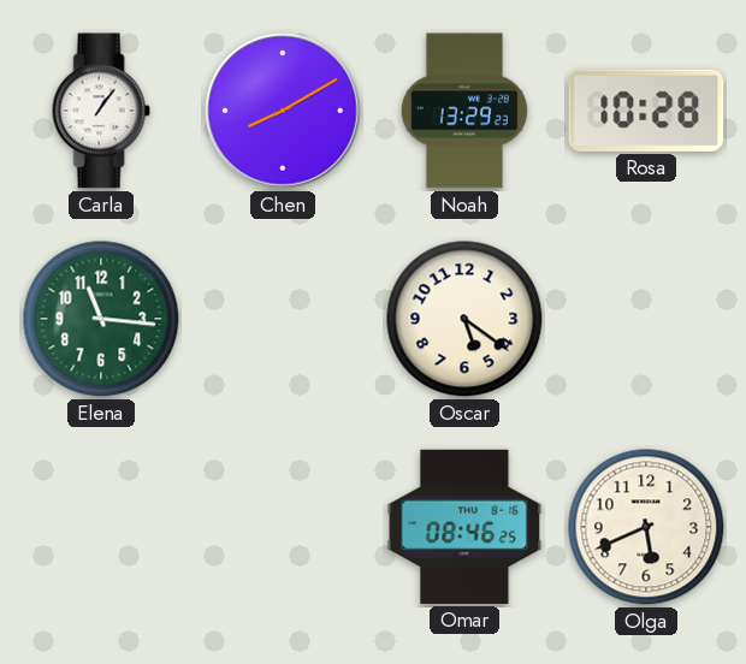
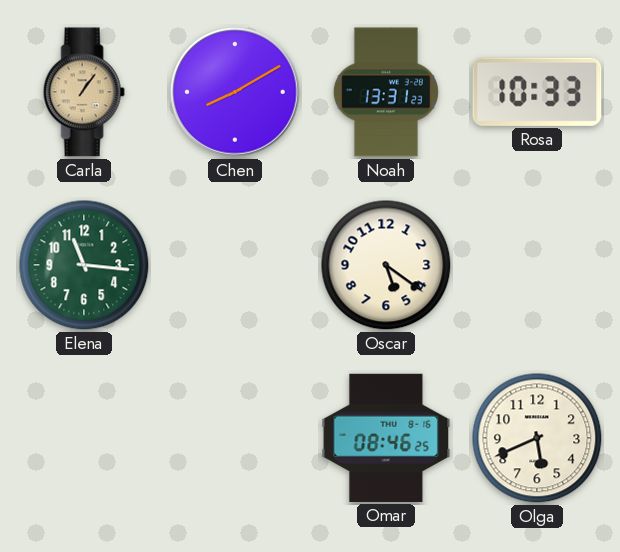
Carla dial: white -> champagne (84, 92)
Noah: 13:29 -> 13:31 (386, 92)
Rosa: 10:28 -> 10:33 (537, 92)
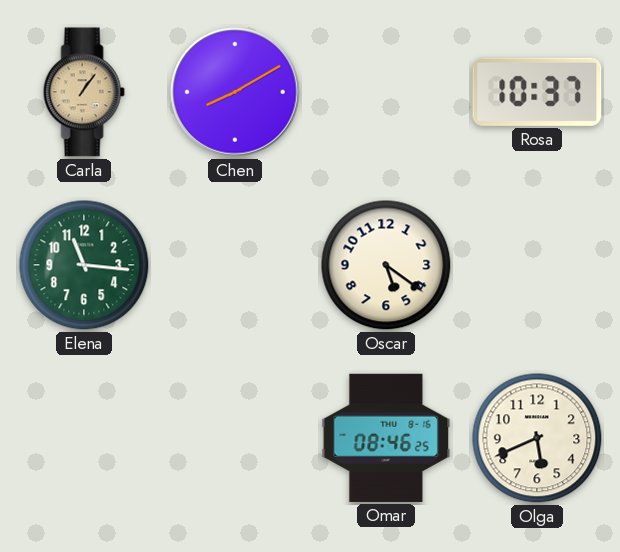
Noah: 13:31 -> none (386, 92)
Rosa: 10:33 -> 10:37 (537, 92)
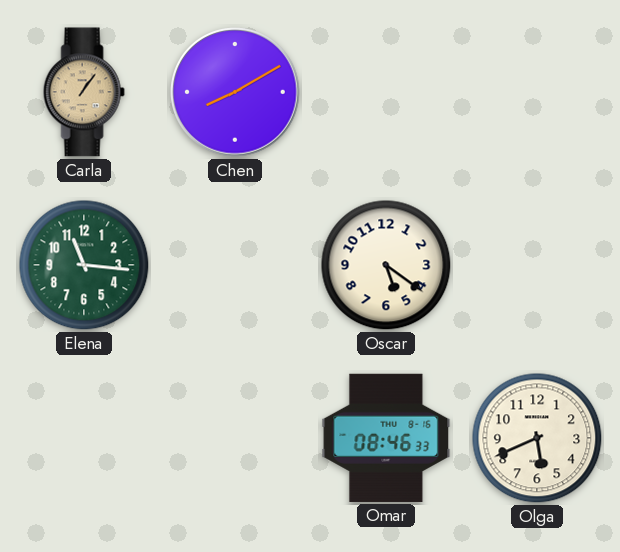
Rosa: 10:37 -> none (537, 92)
Omar: 08:46:25 -> 08:46:33 (386, 438)
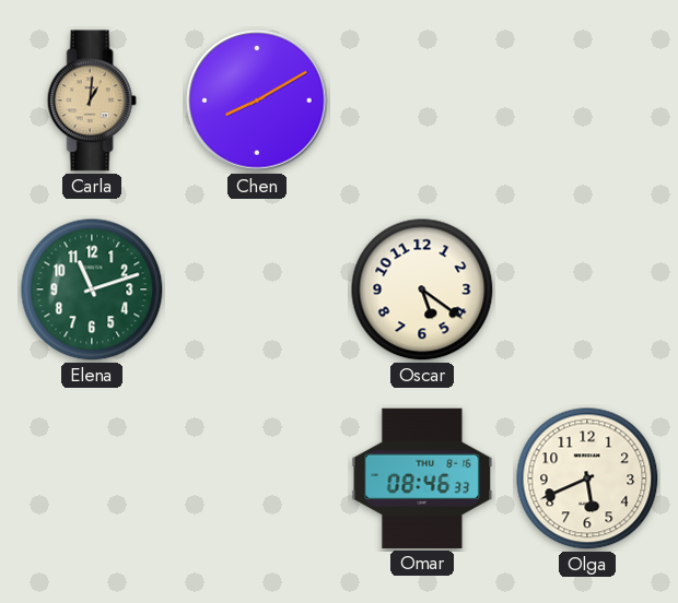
Carla: 1:06 -> 1:01 (92, 100)
Elena: 11:16 -> 11:12 (92, 289)
